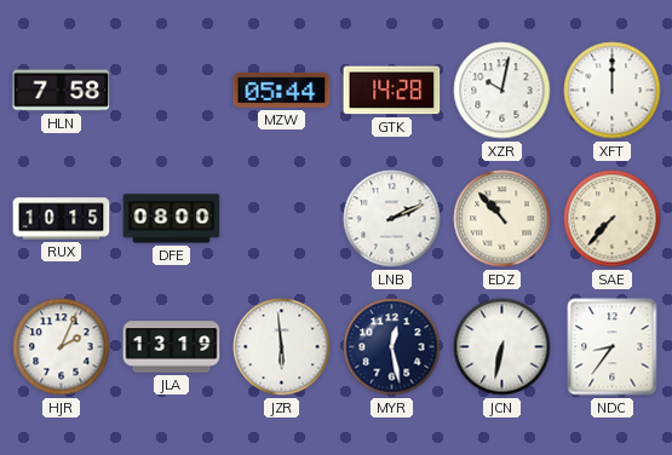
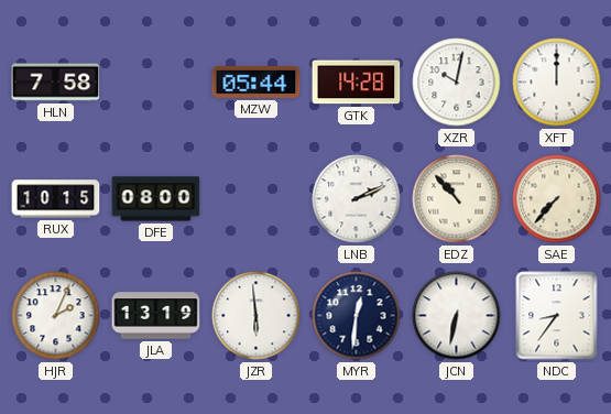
MYR: 12:28 -> 12:31 (357, 316)
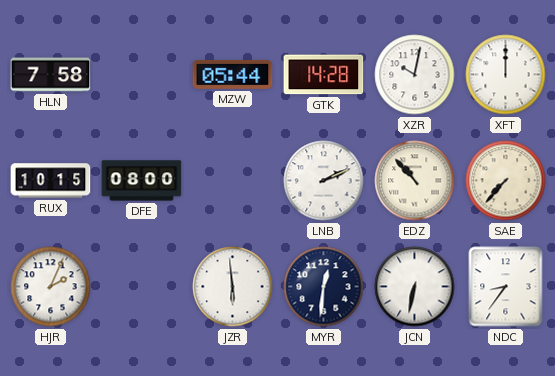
JLA: 13:19 -> none (156, 316)
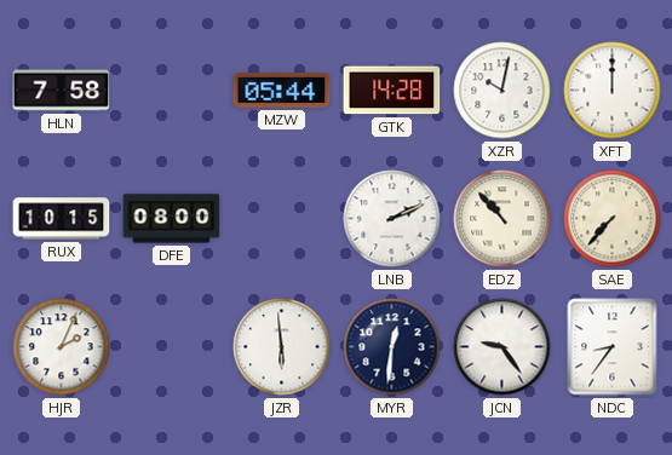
JCN: 6:32 -> 9:24 (502, 347)
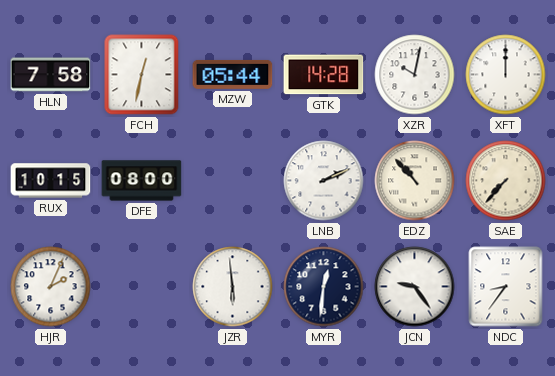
FCH: none -> 12:32 (142, 75)
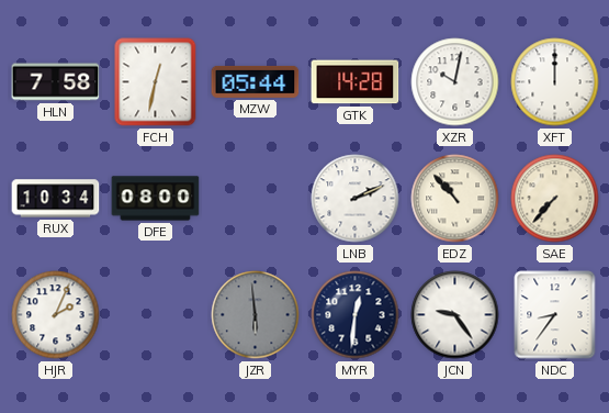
RUX: 10:15 -> 10:34 (56, 199)
JZR dial: white -> grey (256, 315)
